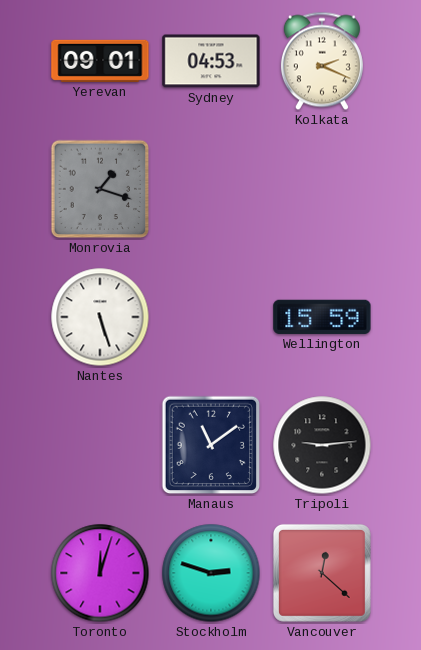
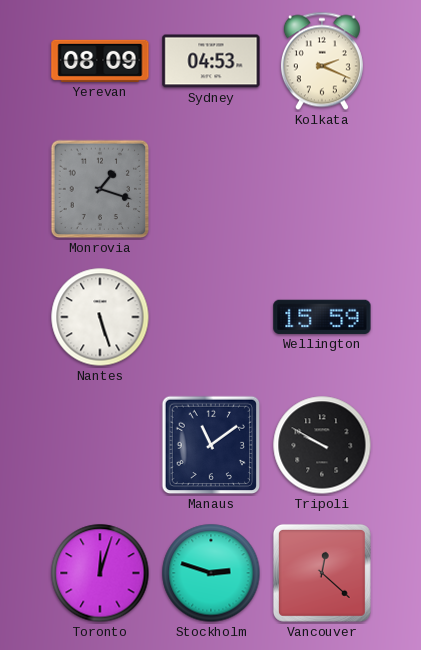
Yerevan: 09:01 -> 08:09 (100, 61)
Tripoli: 9:14 -> 9:50 (322, 445)
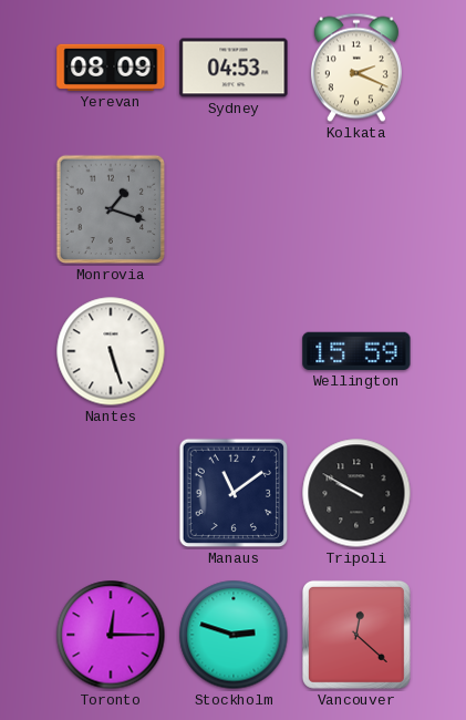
Toronto: 12:03 -> 12:15 (111, 635)
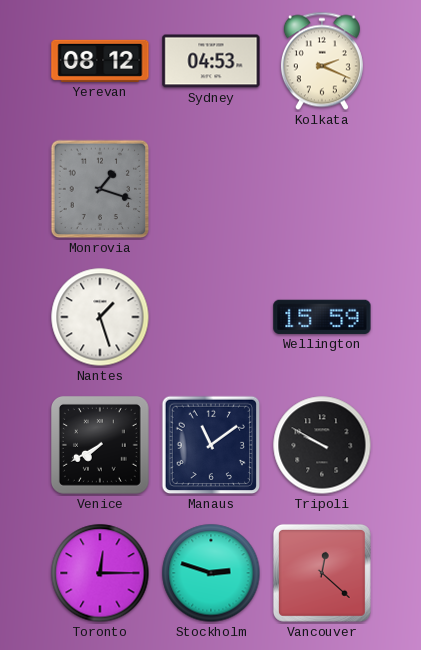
Yerevan: 08:09 -> 08:12 (100, 61)
Nantes: 5:27 -> 1:27 (100, 317)
Venice: none -> 7:40 (100, 445)
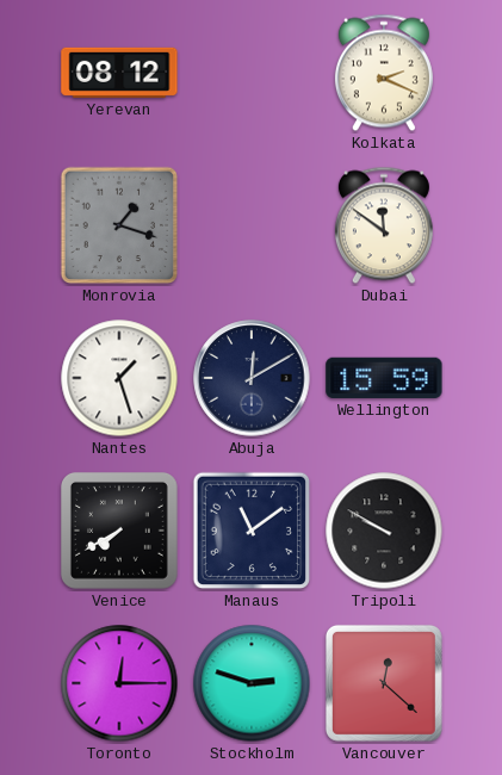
Sydney: 04:53 -> none (211, 61)
Dubai: none -> 11:51 (384, 225)
Abuja: none -> 12:10 (252, 378)
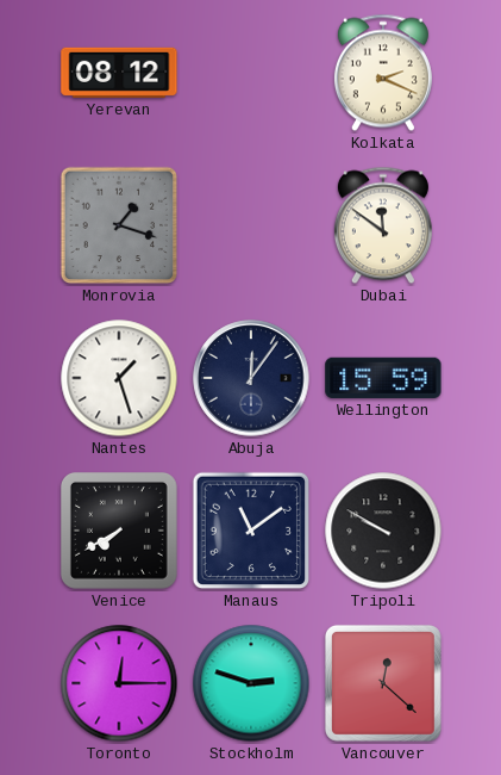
Abuja: 12:10 -> 12:06 (251, 378)
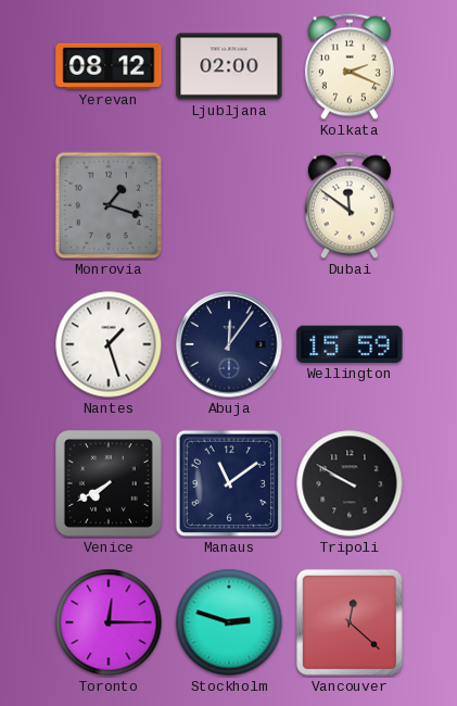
Ljubljana: none -> 02:00 (229, 66)
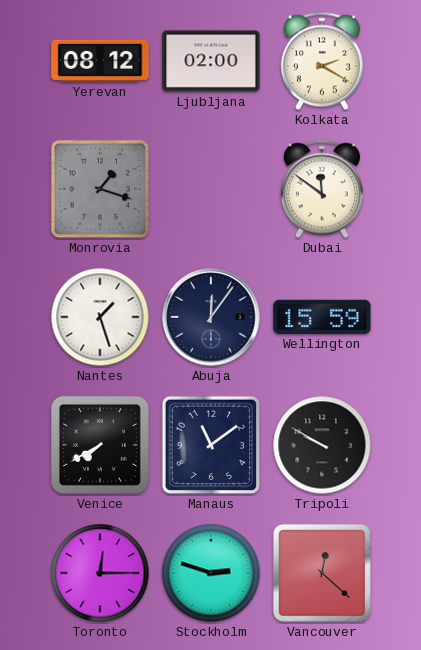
Kolkata: 2:19 -> 2:20 (322, 61)
